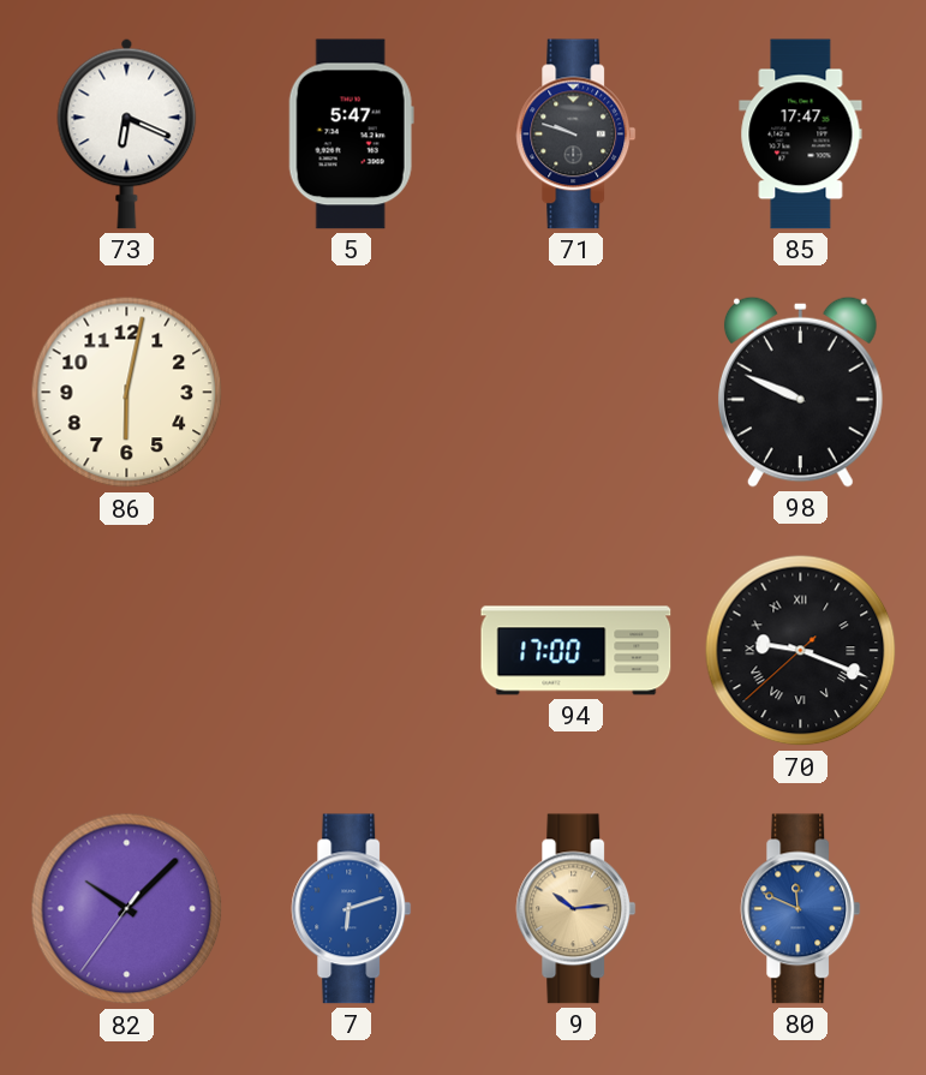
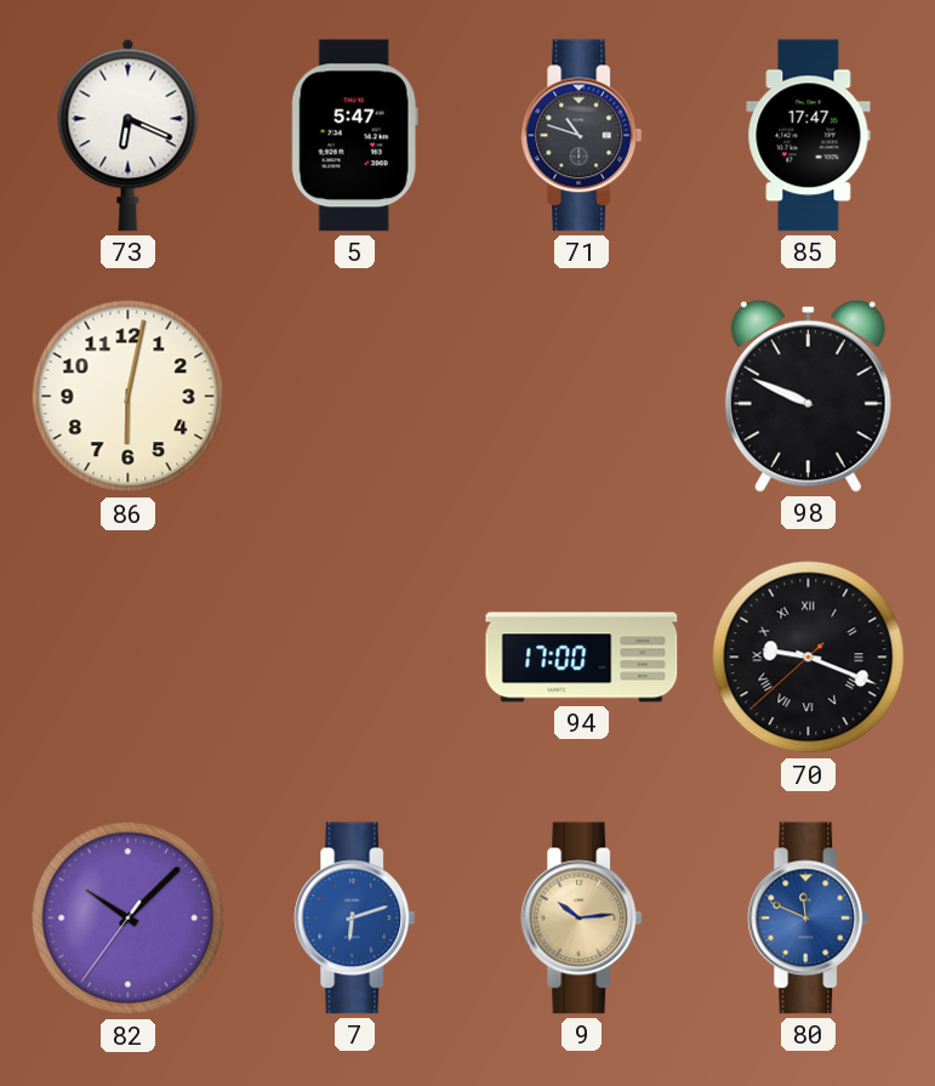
71: 9:48 -> 10:48 (582, 136)
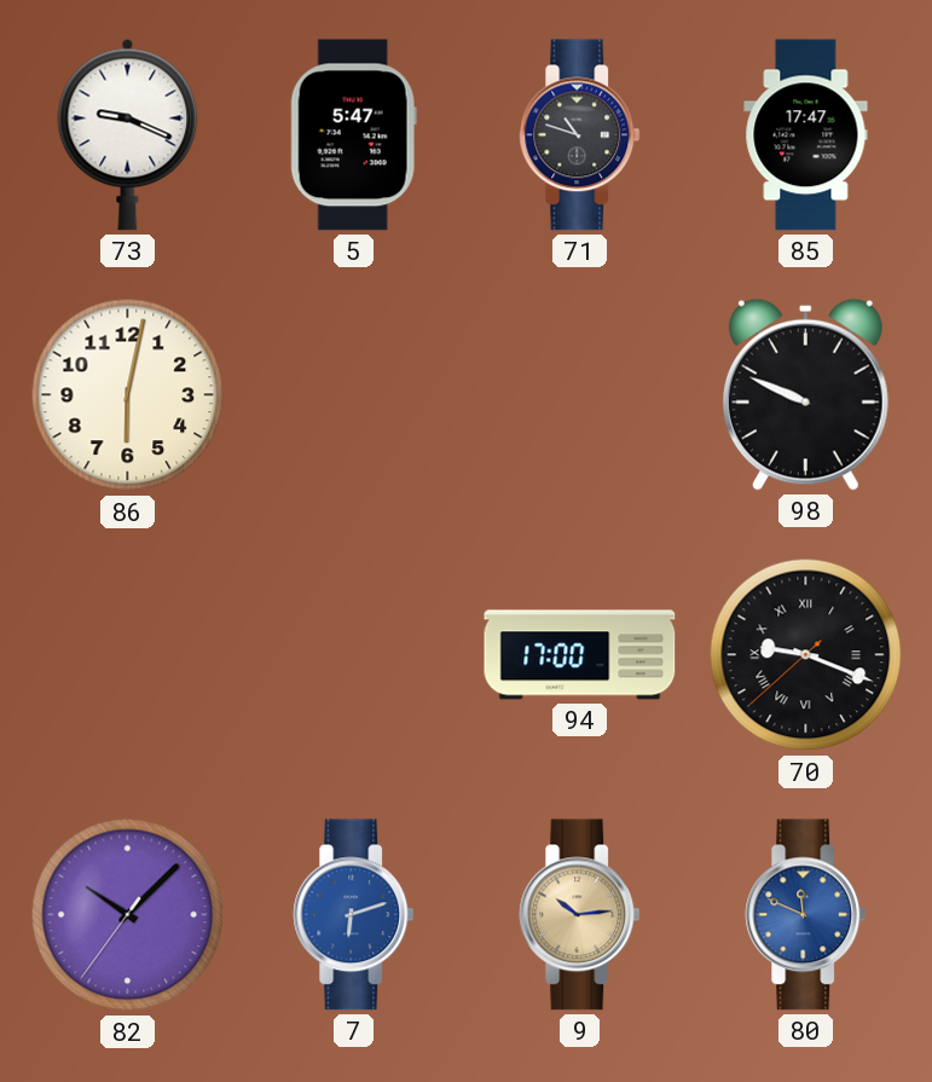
73: 6:19 -> 9:19 (128, 134)
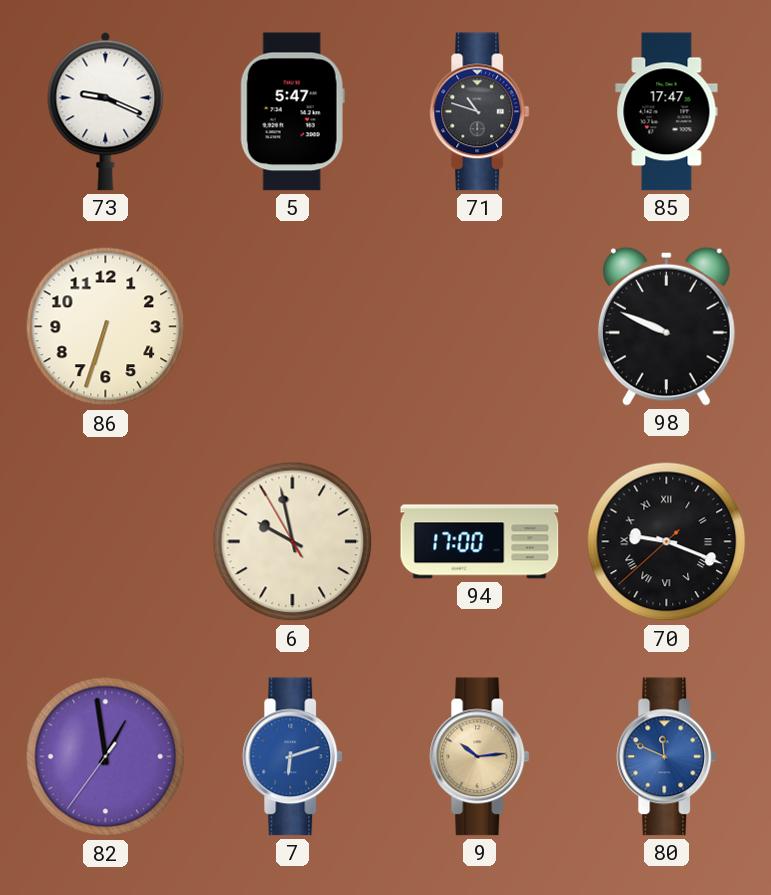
86: 6:02 -> 6:33 (106, 327)
6: none -> 9:57 (293, 542)
82: 10:07 -> 12:58 (106, 757)
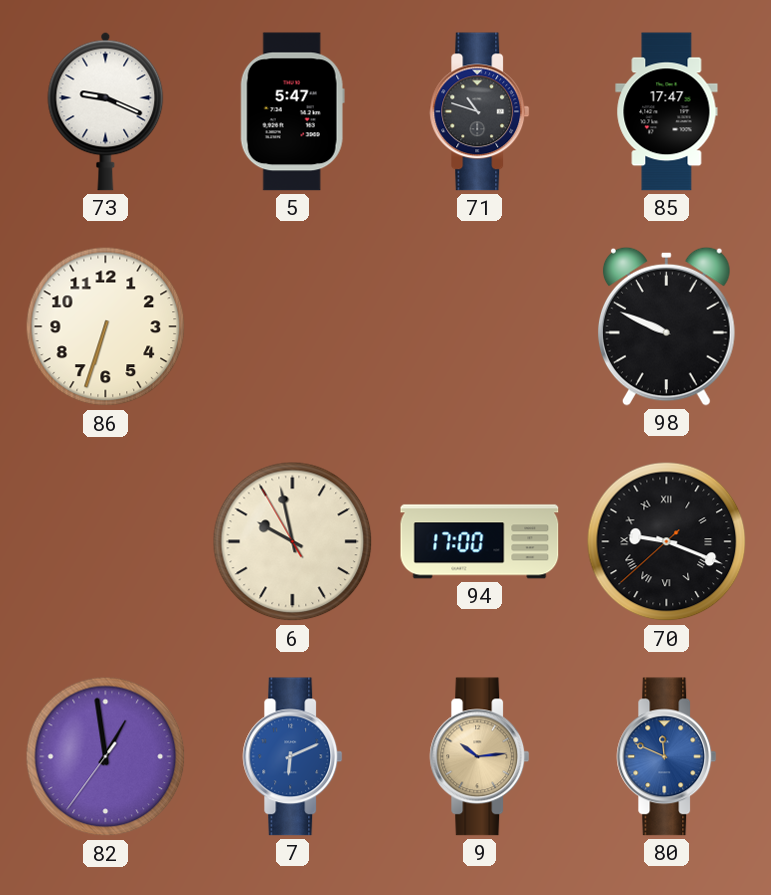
7: 6:12 -> 6:11 (293, 757)
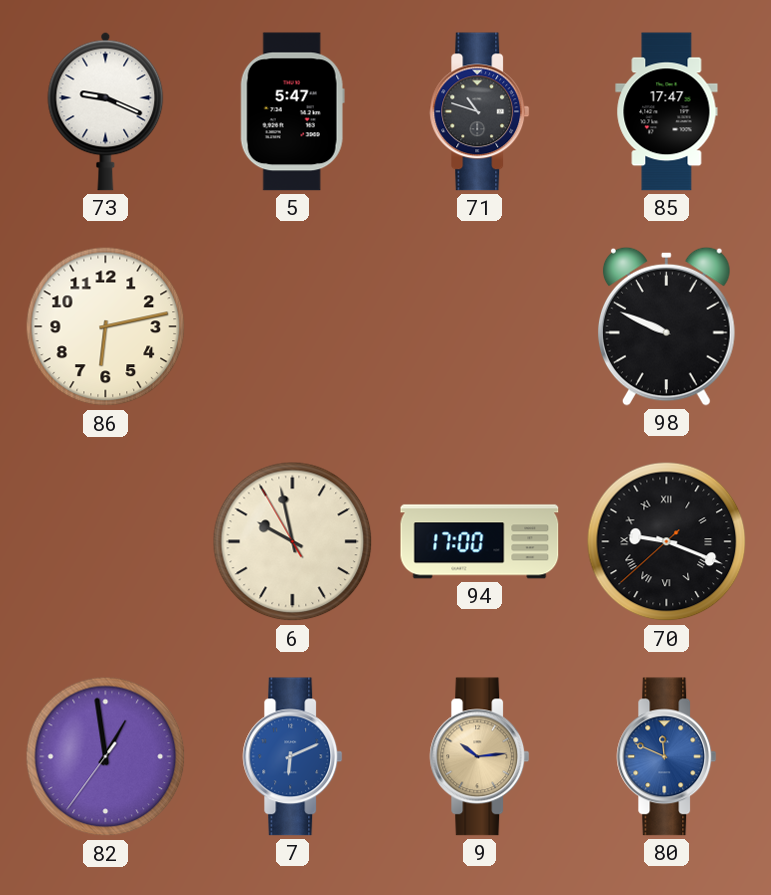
86: 6:33 -> 6:13 (106, 327)
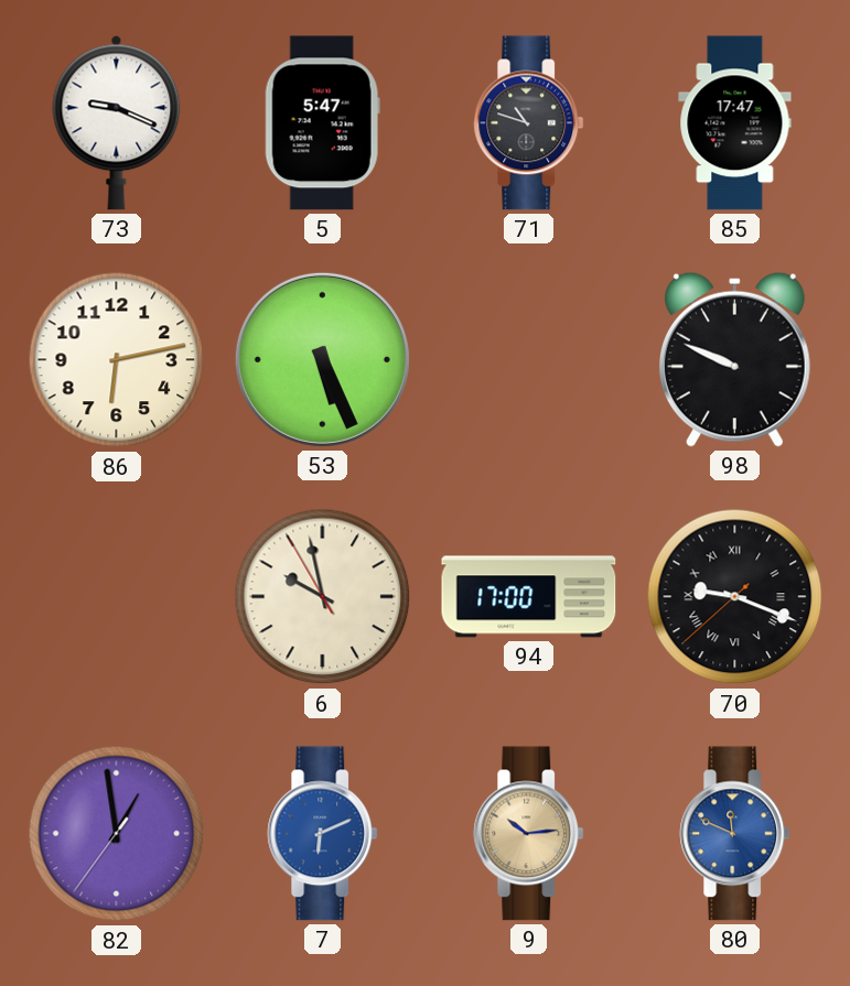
53: none -> 5:26 (322, 359)
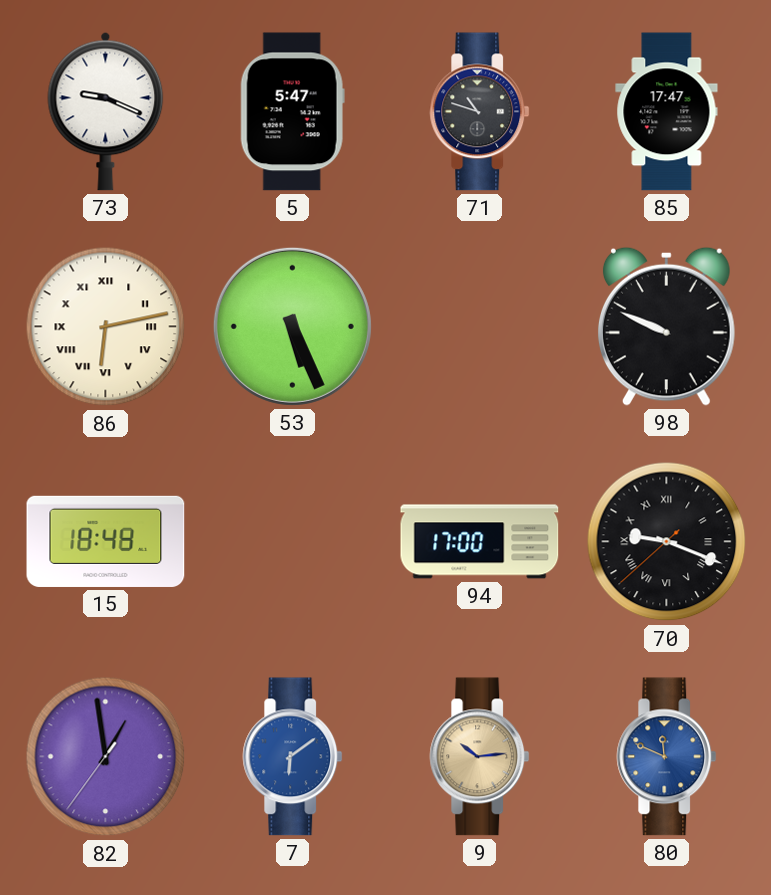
86 numerals: Arabic -> Roman (106, 327)
15: none -> 18:48 (106, 541)
6: 9:57 -> none (323, 597)
7: 6:11 -> 6:09 (293, 757)
